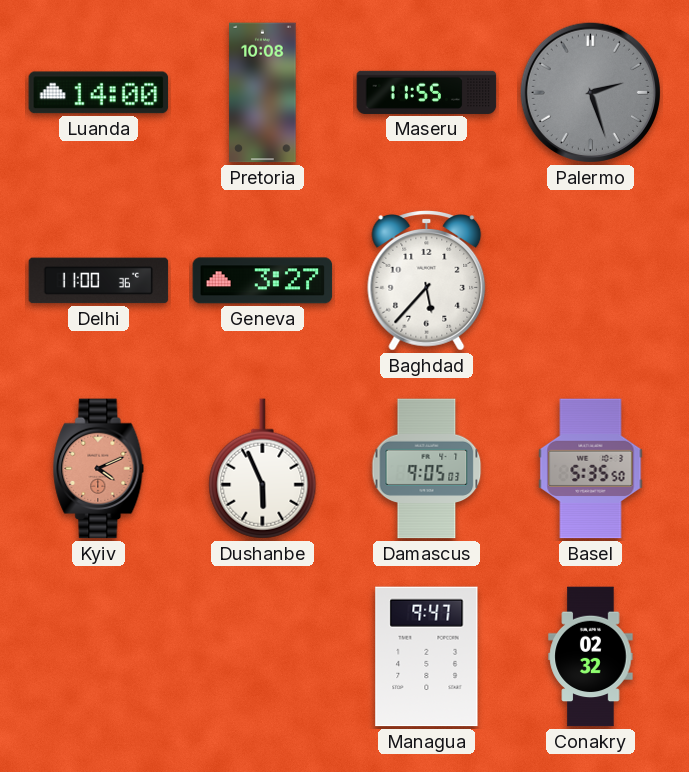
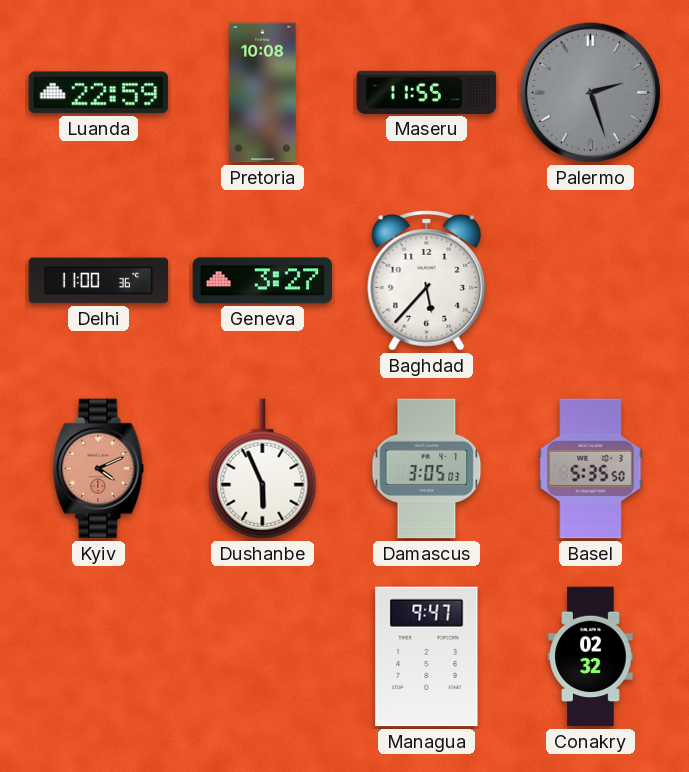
Luanda: 14:00 -> 22:59 (99, 93)
Damascus: 9:05 -> 3:05 (427, 469)
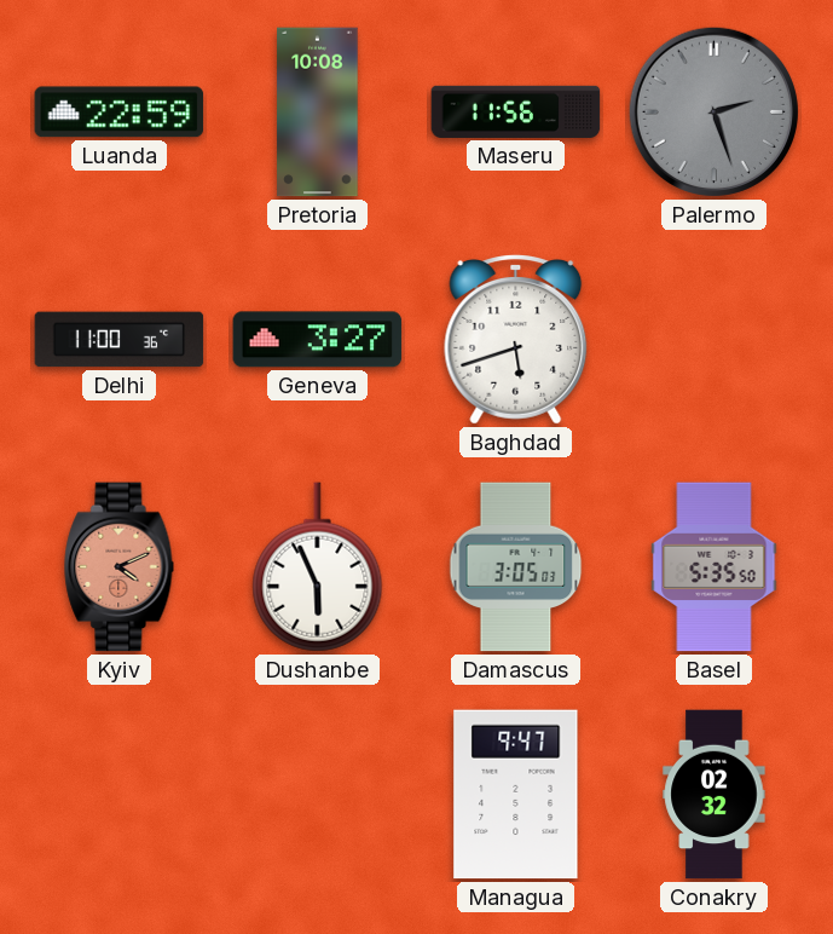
Maseru: 11:55 -> 11:56 (516, 111)
Baghdad: 5:37 -> 5:42 (516, 340)
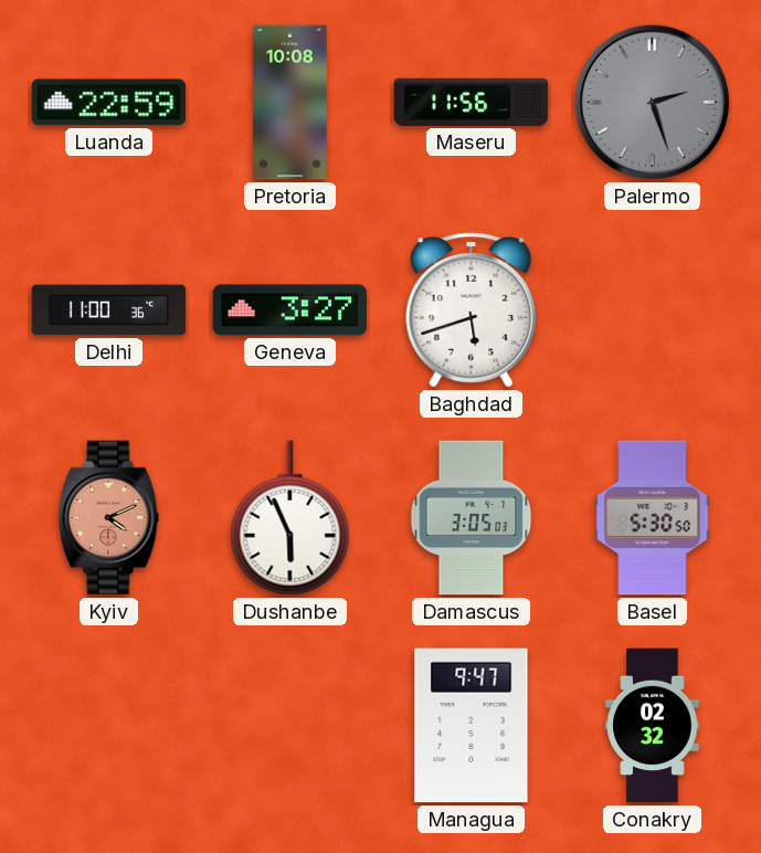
Basel: 5:35 -> 5:30 (653, 518)
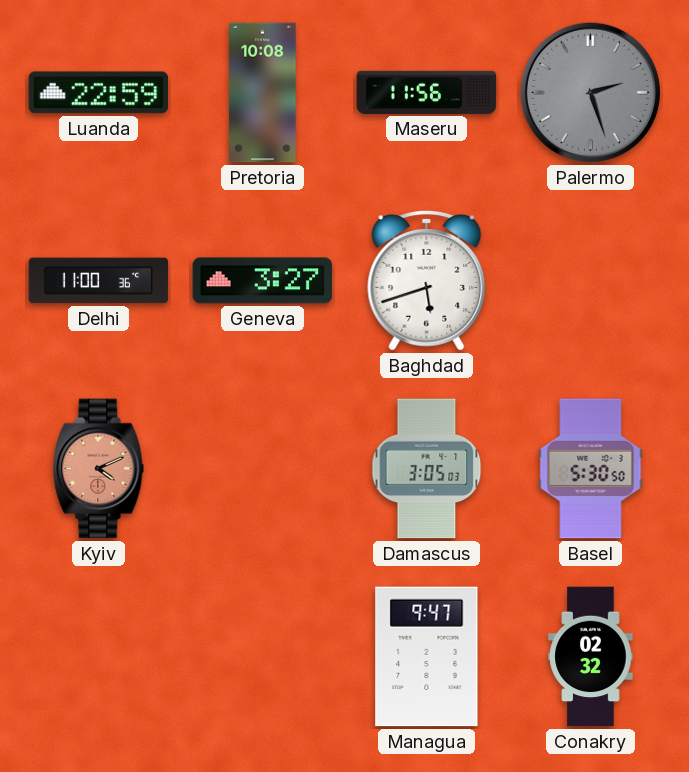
Dushanbe: 5:56 -> none (290, 518)
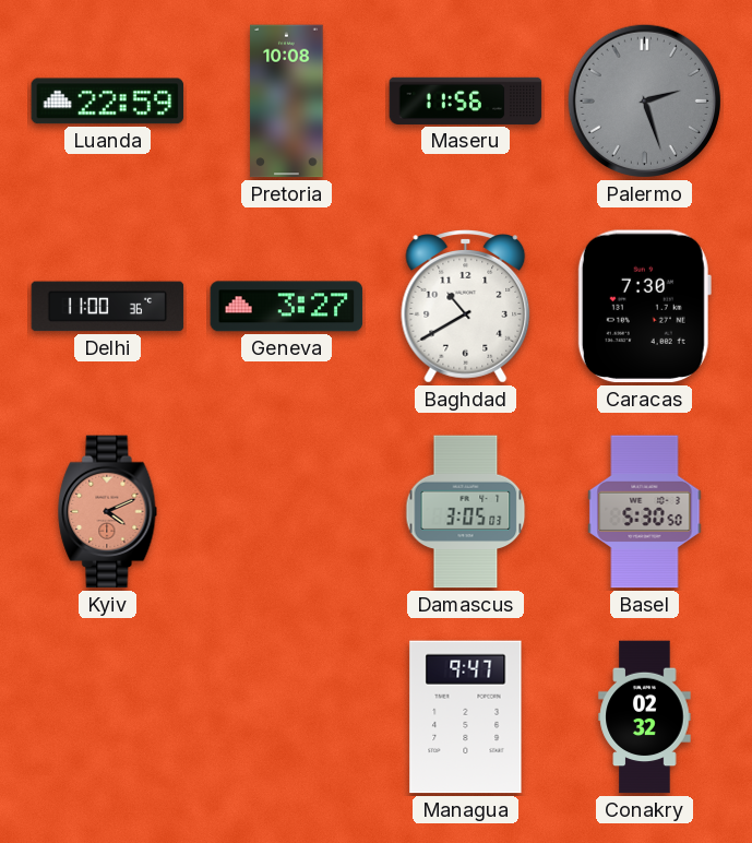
Baghdad: 5:42 -> 10:40 (466, 307)
Caracas: none -> 7:30 (644, 307)
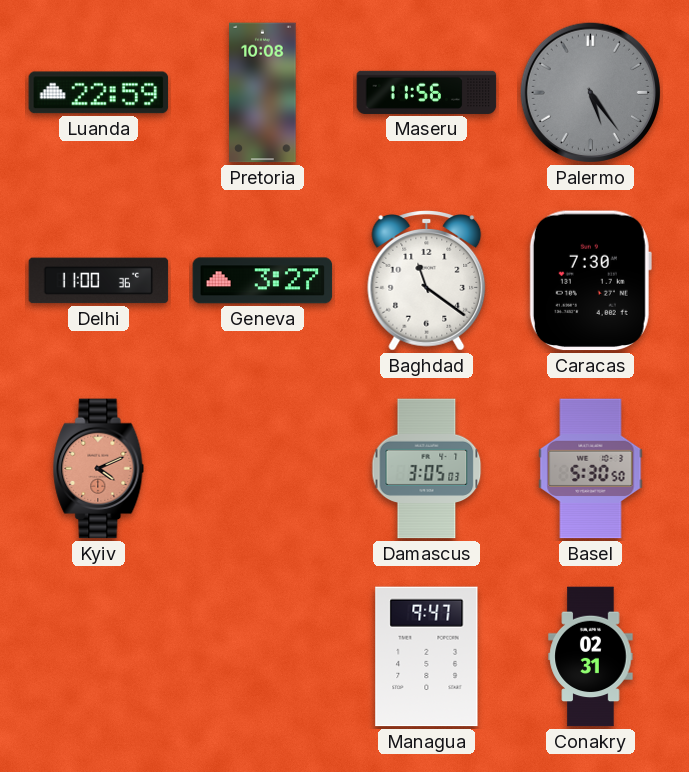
Palermo: 2:27 -> 5:24 (590, 92)
Baghdad: 10:40 -> 11:21 (427, 281)
Conakry: 02:32 -> 02:31 (591, 657)
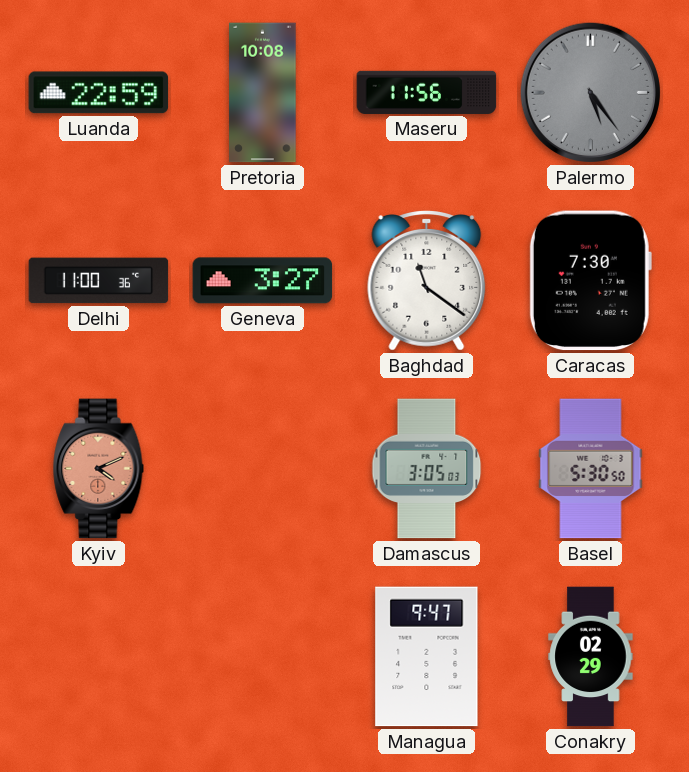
Conakry: 02:31 -> 02:29 (591, 657)
